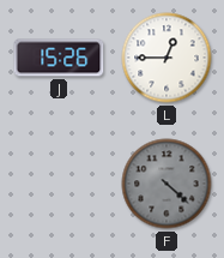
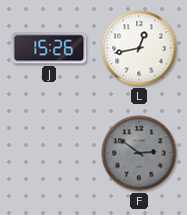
L: 12:45 -> 12:43 (139, 48)
F: 4:22 -> 2:51 (139, 153)
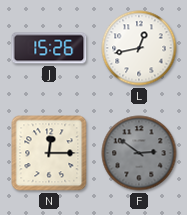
N: none -> 12:15 (49, 153)
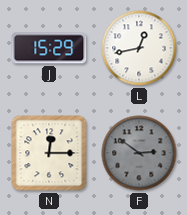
J: 15:26 -> 15:29 (49, 48)
